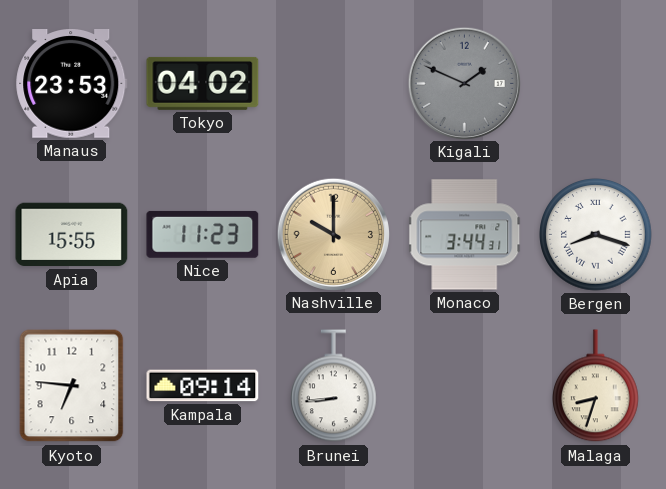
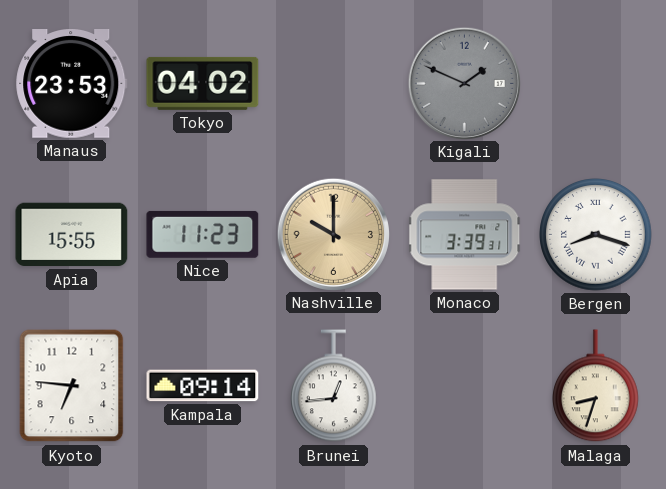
Monaco: 3:44 -> 3:39 (465, 235)
Brunei: 8:44 -> 12:44 (334, 386)
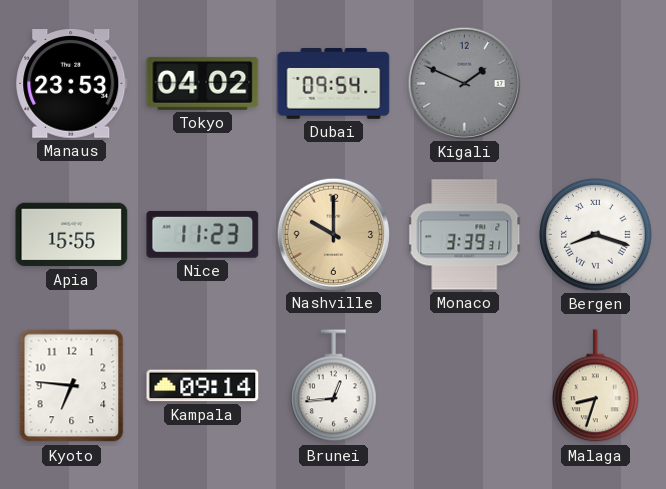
Dubai: none -> 09:54 (334, 83)
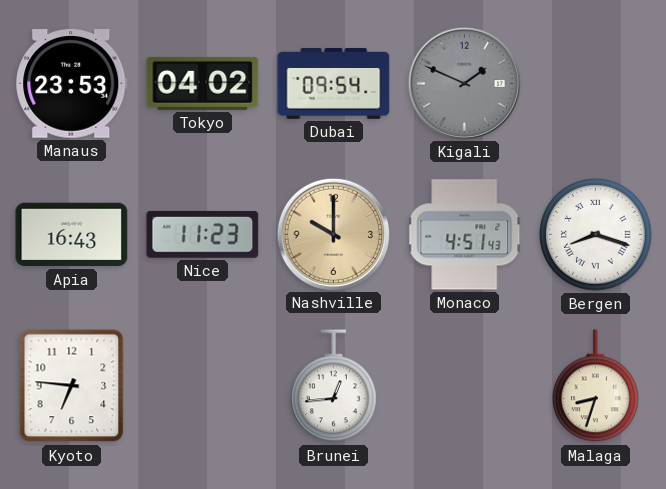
Apia: 15:55 -> 16:43 (72, 235)
Monaco: 3:39 -> 4:51 (465, 235)
Kampala: 09:14 -> none (203, 386)
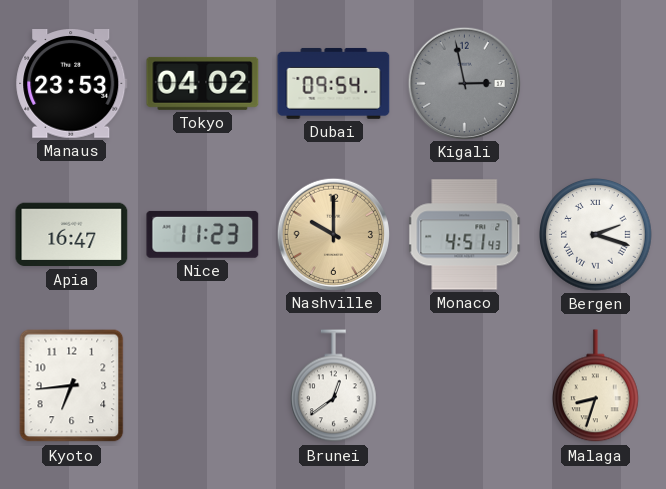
Kigali: 1:49 -> 2:58 (464, 83)
Apia: 16:43 -> 16:47 (72, 235)
Bergen: 8:18 -> 2:18 (596, 235)
Kyoto: 6:46 -> 6:44 (72, 386)
Brunei: 12:44 -> 12:39 (334, 386)
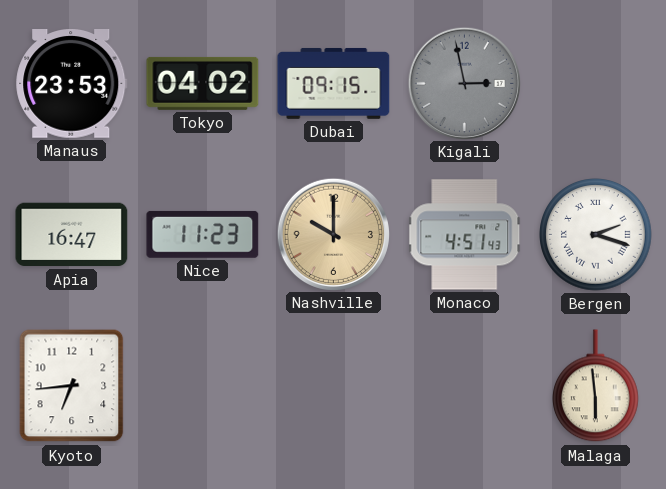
Dubai: 09:54 -> 09:15 (334, 83)
Brunei: 12:39 -> none (334, 386)
Malaga: 8:33 -> 5:59 (596, 386)
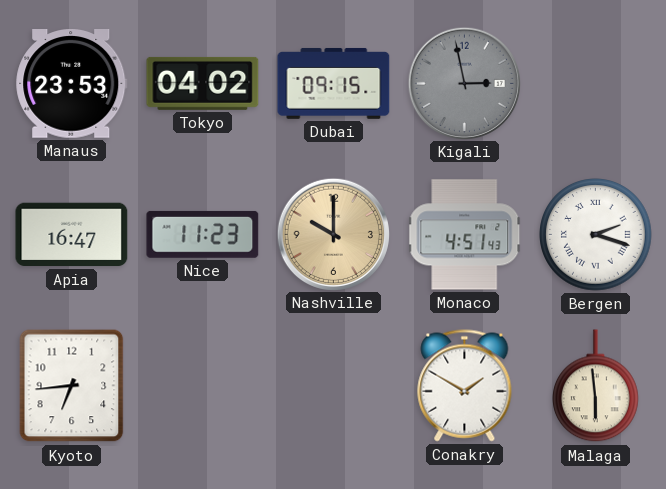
Conakry: none -> 1:50 (465, 386)
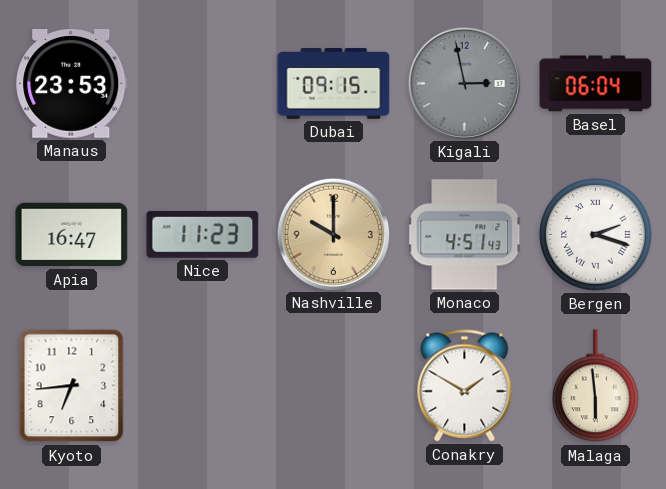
Tokyo: 04:02 -> none (203, 83)
Basel: none -> 06:04 (596, 84)
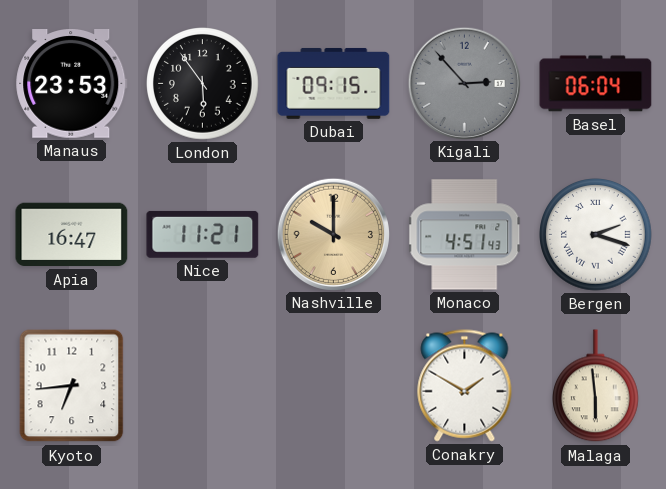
London: none -> 5:54 (203, 84)
Kigali: 2:58 -> 2:53 (464, 83)
Nice: 11:23 -> 11:21 (203, 234)
